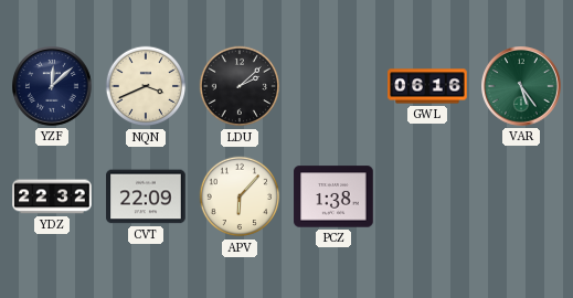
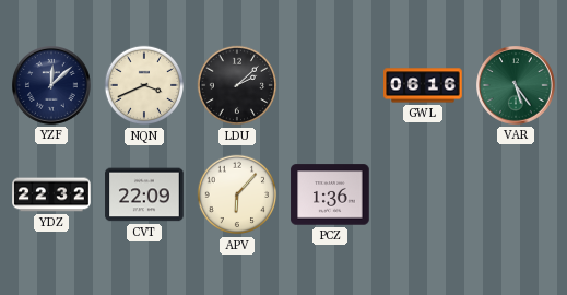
PCZ: 1:38 -> 1:36 (330, 194)
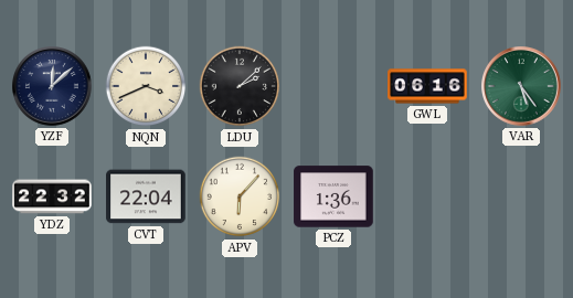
CVT: 22:09 -> 22:04 (146, 196)
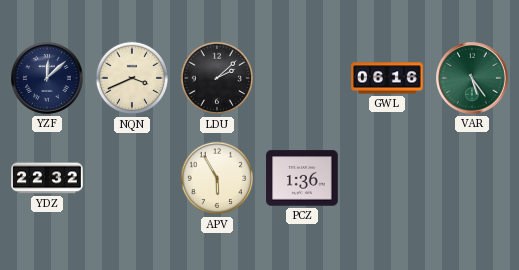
CVT: 22:04 -> none (146, 196)
APV: 6:07 -> 5:55 (217, 178)
